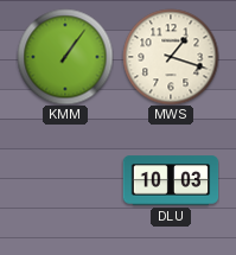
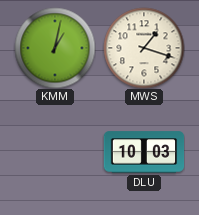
KMM: 1:06 -> 1:02 (55, 48)
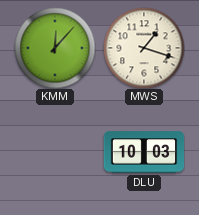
KMM: 1:02 -> 12:07 (55, 48)
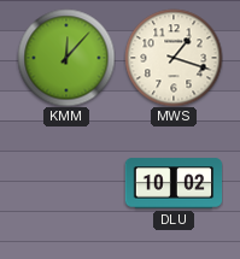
DLU: 10:03 -> 10:02 (174, 183)
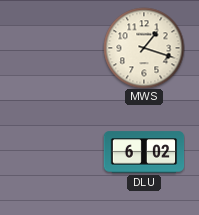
KMM: 12:07 -> none (66, 58)
DLU: 10:02 -> 6:02 (144, 152)
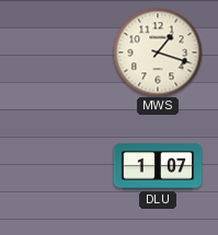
DLU: 6:02 -> 1:07 (158, 166)
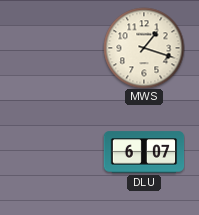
DLU: 1:07 -> 6:07 (144, 152)
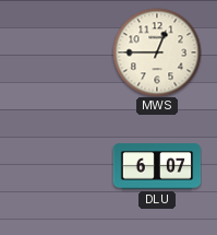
MWS: 1:18 -> 12:45 (157, 52)
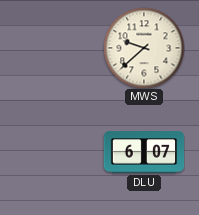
MWS: 12:45 -> 9:38 (144, 48)
